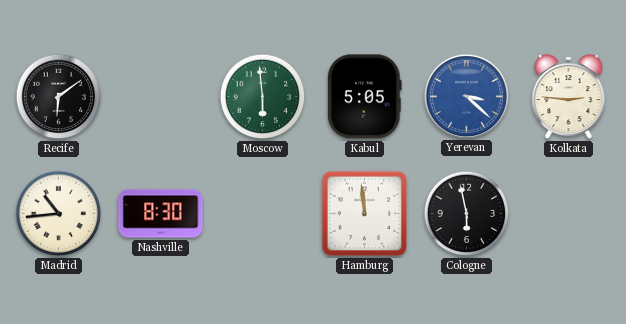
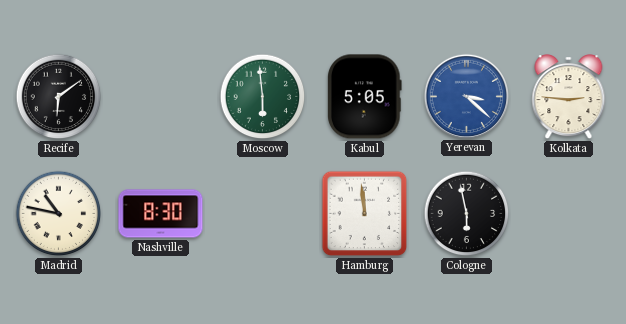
Madrid: 10:44 -> 10:47 (59, 214)
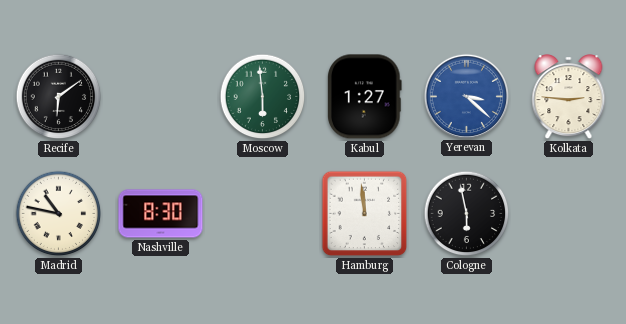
Kabul: 5:05 -> 1:27 (365, 97)
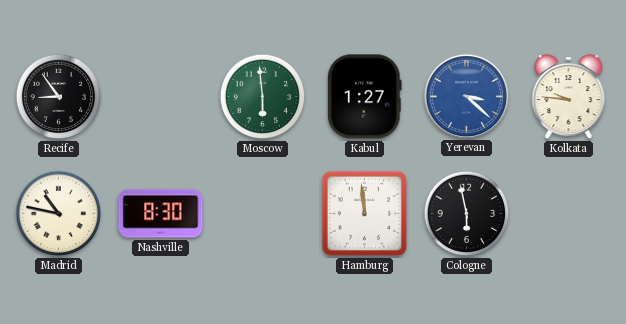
Recife: 6:09 -> 8:54 (59, 97)
Kolkata: 2:46 -> 9:46 (569, 97)
